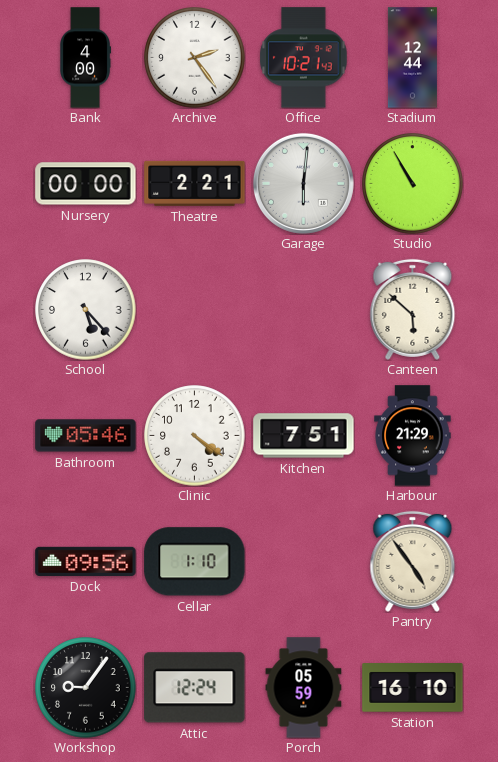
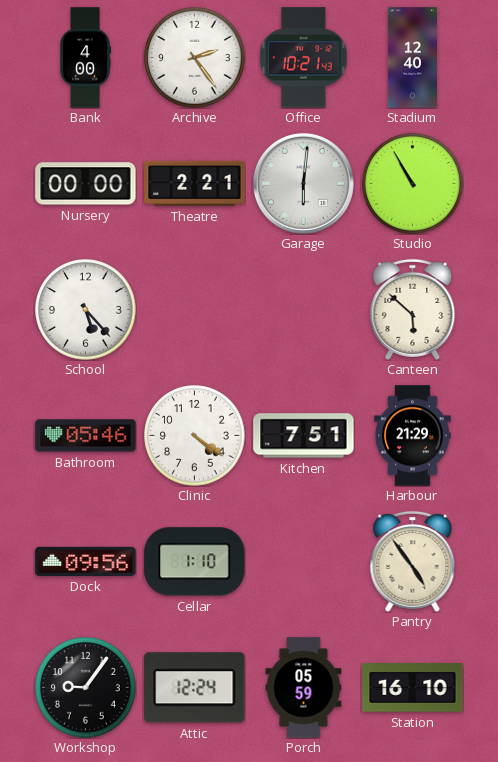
Stadium: 12:44 -> 12:40 (412, 58)
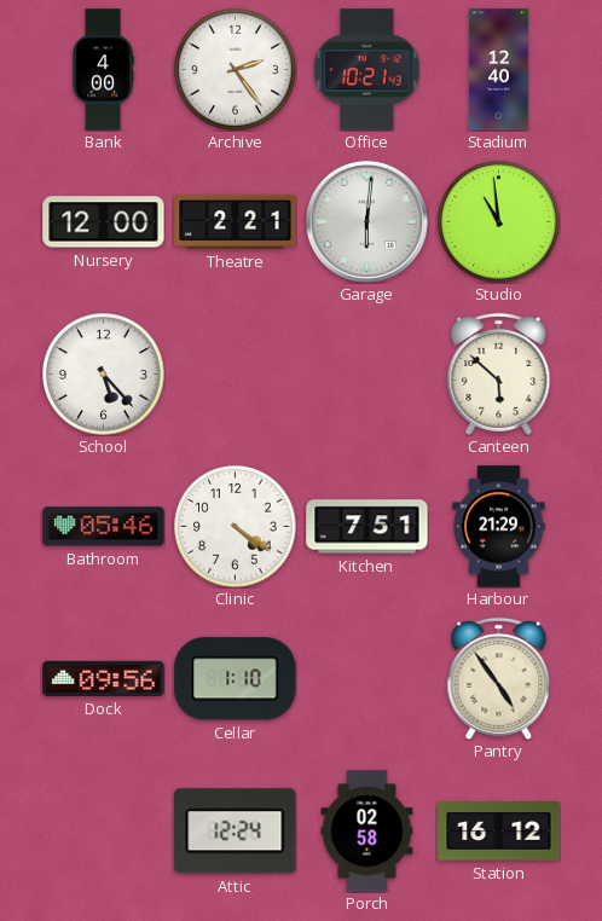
Nursery: 00:00 -> 12:00 (104, 222)
Studio: 10:55 -> 10:59 (499, 222)
Workshop: 9:06 -> none (86, 688)
Porch: 05:59 -> 02:58 (367, 832)
Station: 16:10 -> 16:12 (499, 832)
